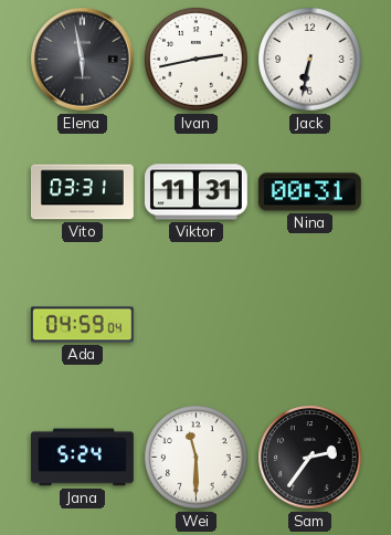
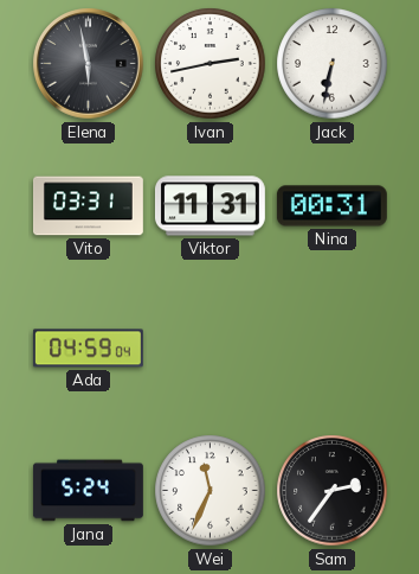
Wei: 11:30 -> 11:34 (211, 491)
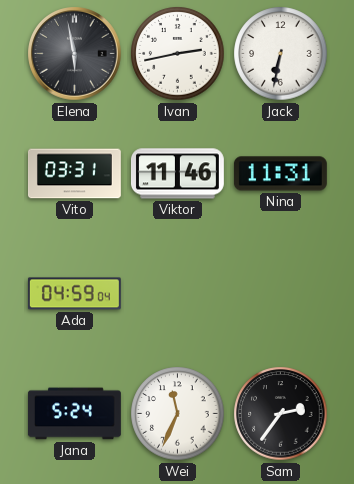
Viktor: 11:31 -> 11:46 (177, 174)
Nina: 00:31 -> 11:31 (280, 174)
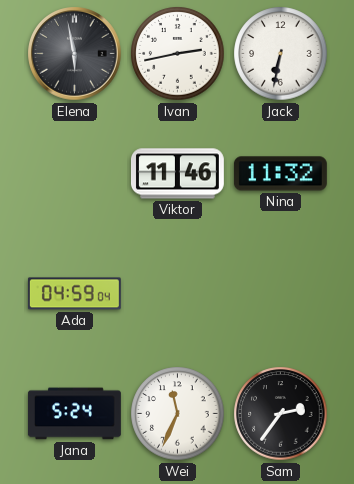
Vito: 03:31 -> none (75, 174)
Nina: 11:31 -> 11:32 (280, 174)
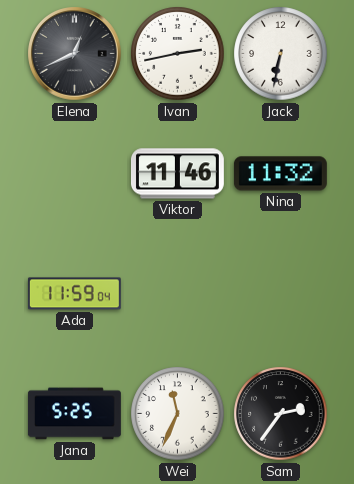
Elena: 5:58 -> 12:41 (75, 54)
Ada: 04:59 -> 11:59 (74, 294)
Jana: 5:24 -> 5:25 (74, 414)
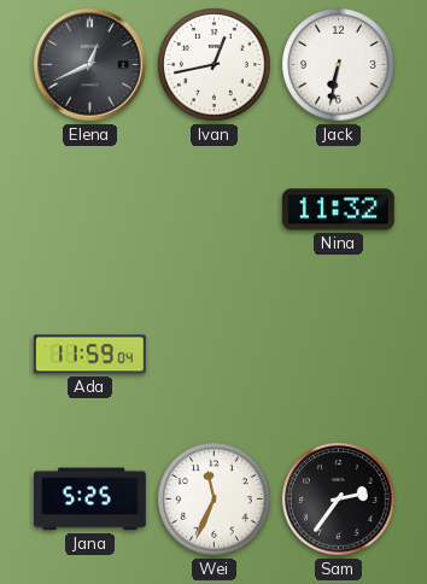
Ivan: 2:43 -> 12:43 (215, 65)
Viktor: 11:46 -> none (177, 174)
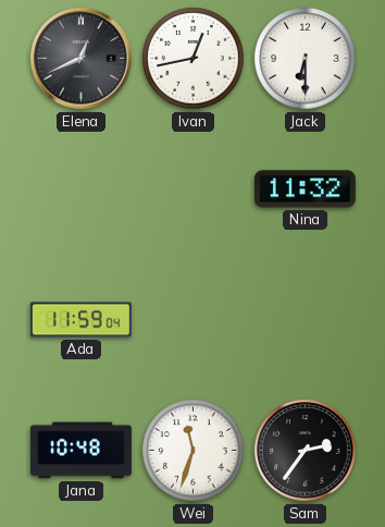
Jack: 6:32 -> 6:30 (306, 59)
Jana: 5:25 -> 10:48 (80, 451)
Wei: 11:34 -> 11:33 (194, 451)
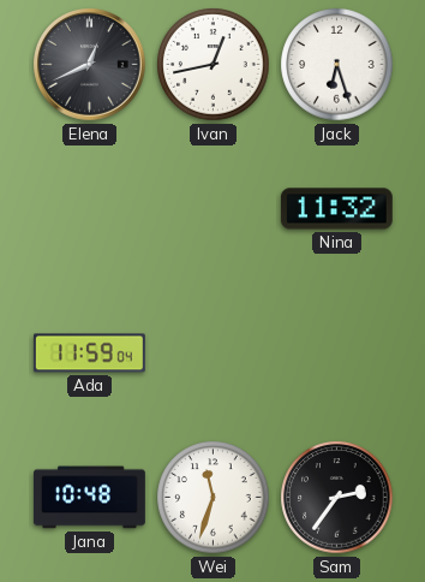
Jack: 6:30 -> 6:27 (337, 65)
